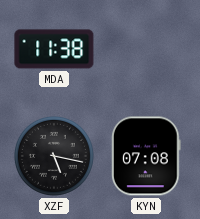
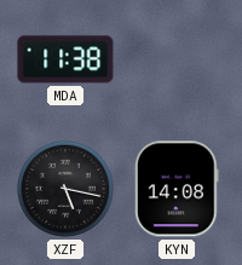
KYN: 07:08 -> 14:08 (178, 189)
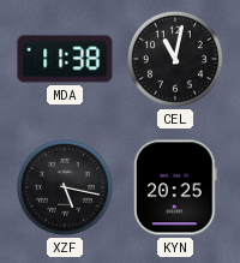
CEL: none -> 11:02 (175, 59)
KYN: 14:08 -> 20:25 (176, 187)
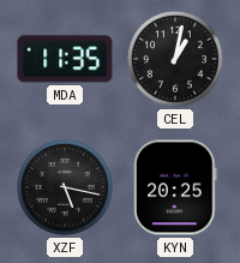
MDA: 11:38 -> 11:35 (65, 59)
CEL: 11:02 -> 1:02 (175, 59)
